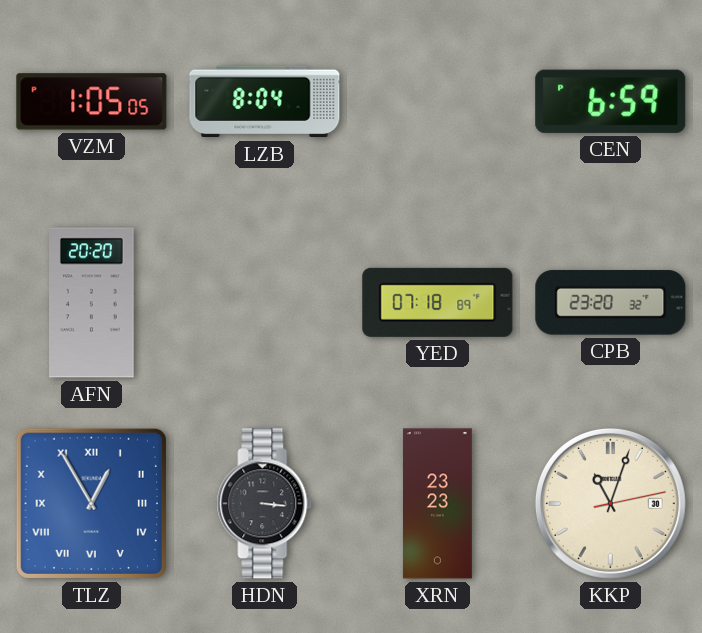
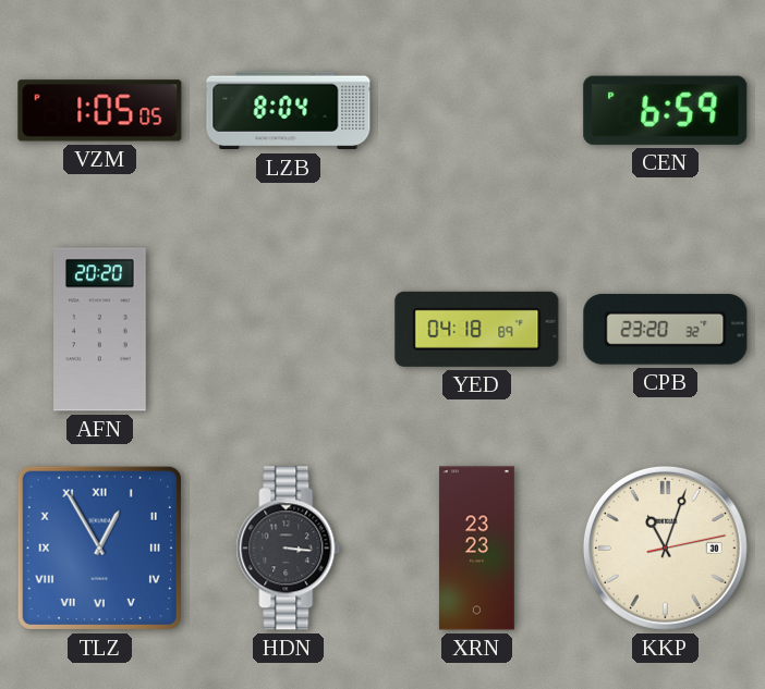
YED: 07:18 -> 04:18 (477, 329)
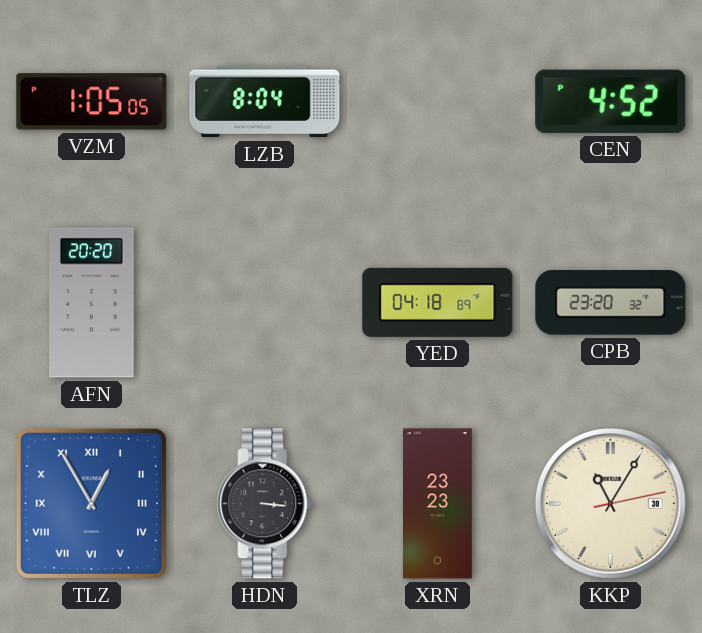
CEN: 6:59 -> 4:52 (611, 101)
KKP: 11:03 -> 11:05 (610, 503)
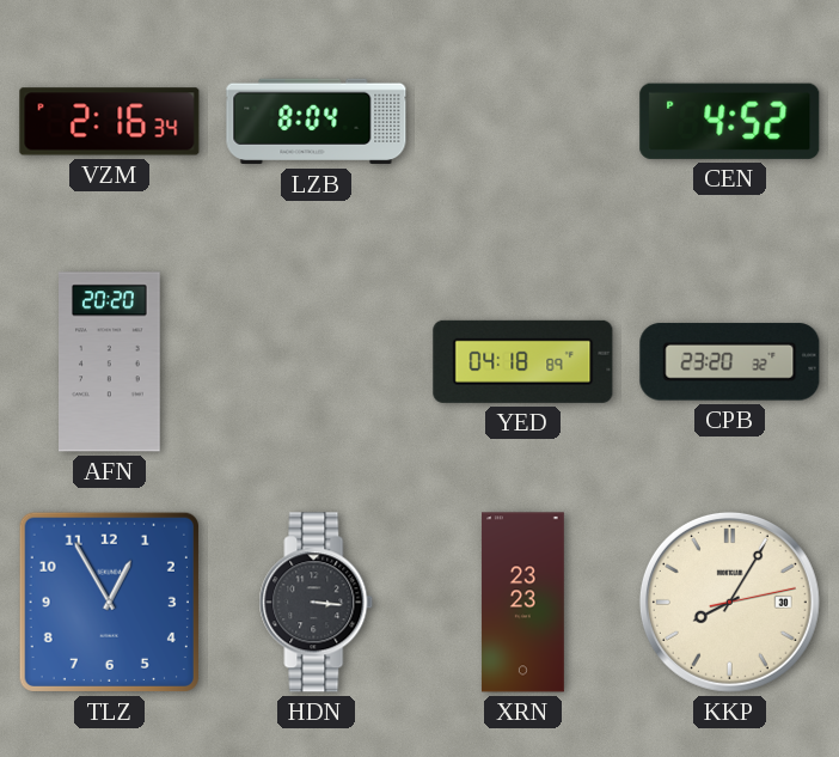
VZM: 1:05 -> 2:16 (110, 122)
TLZ numerals: Roman -> Arabic (109, 602)
KKP: 11:05 -> 8:05 (729, 602)
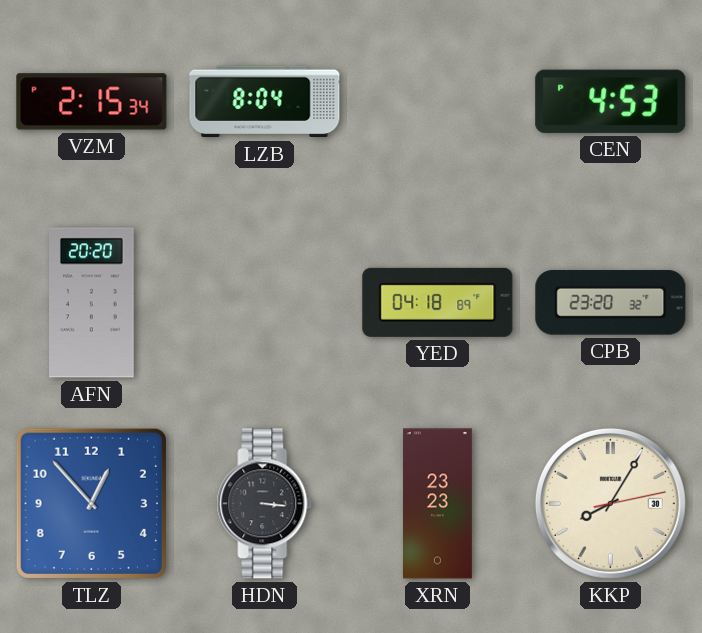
VZM: 2:16 -> 2:15 (92, 102)
CEN: 4:52 -> 4:53 (611, 101)
TLZ: 12:55 -> 12:53 (91, 503)
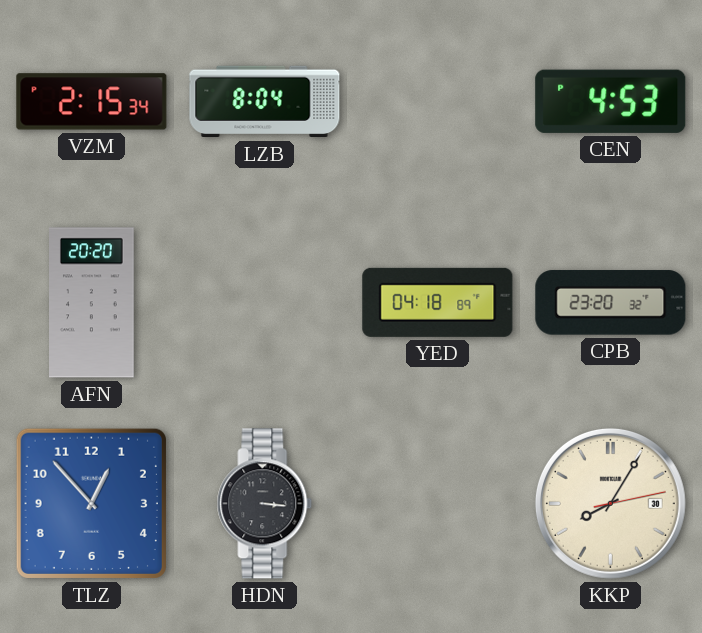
XRN: 23:23 -> none (437, 504)
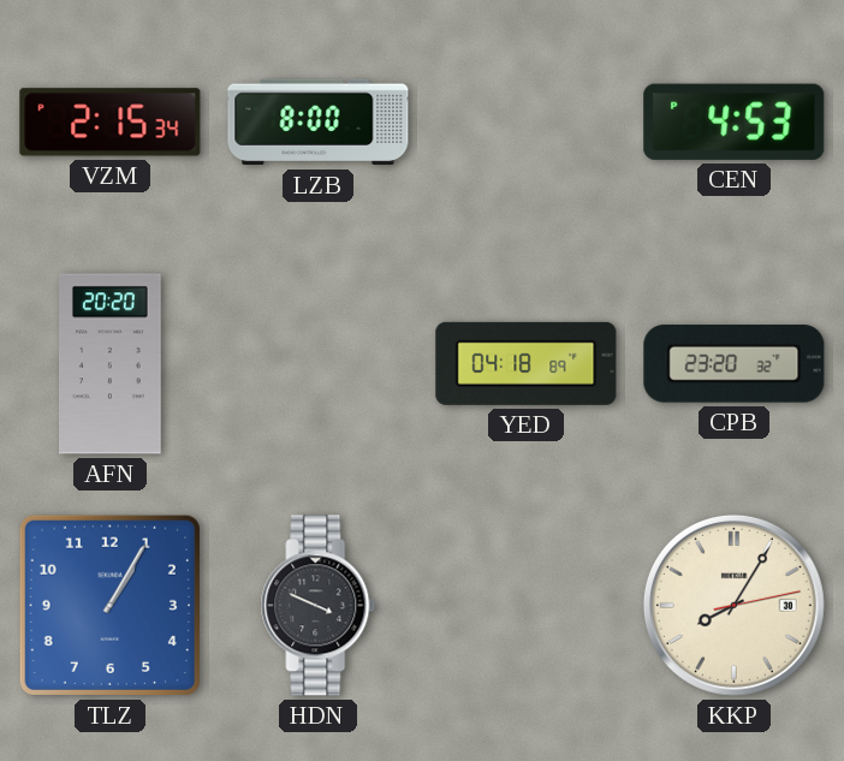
LZB: 8:04 -> 8:00 (319, 123)
TLZ: 12:53 -> 1:05 (109, 605)
HDN: 3:16 -> 3:49 (319, 606)
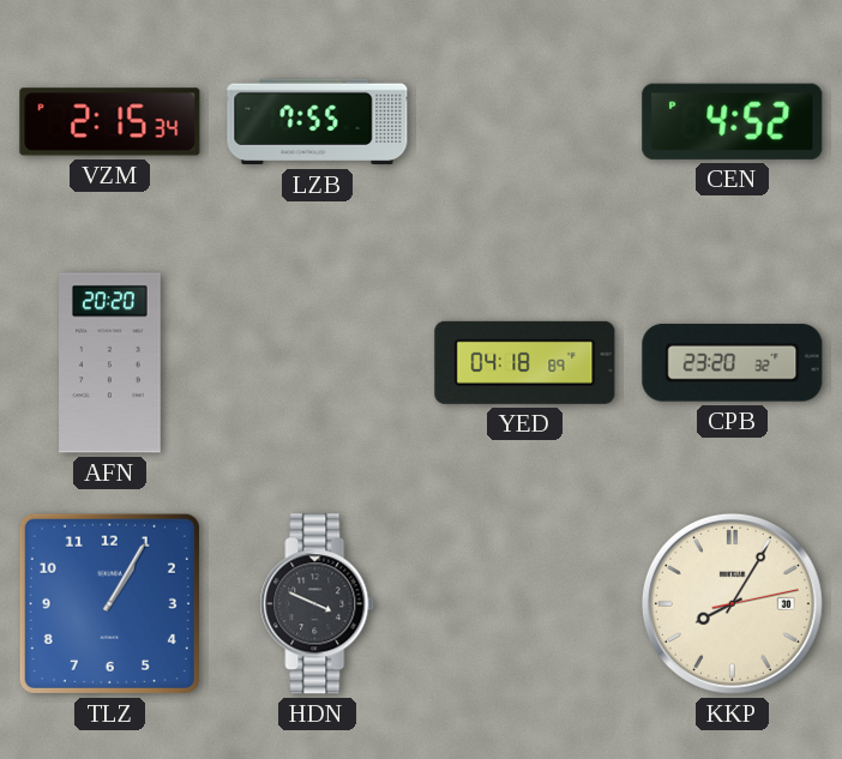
LZB: 8:00 -> 7:55 (318, 122)
CEN: 4:53 -> 4:52 (733, 121)
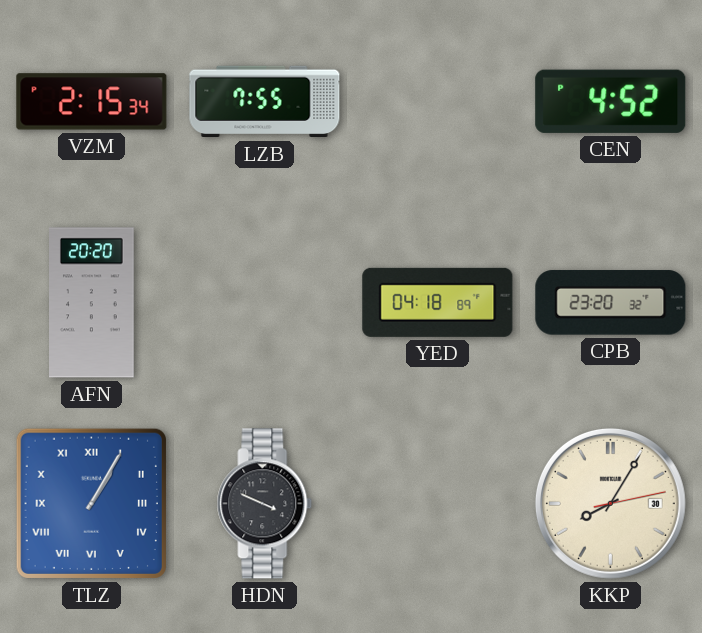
TLZ numerals: Arabic -> Roman (91, 503)
